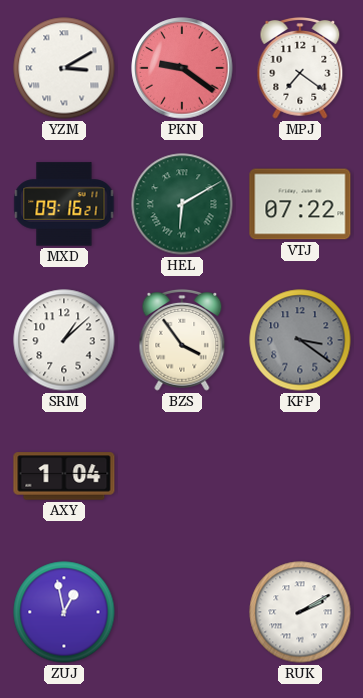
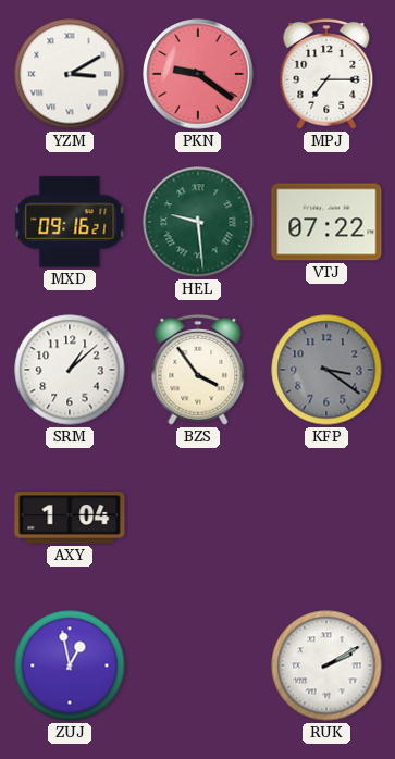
MPJ: 7:21 -> 7:15 (326, 74)
HEL: 6:10 -> 9:29 (198, 222)
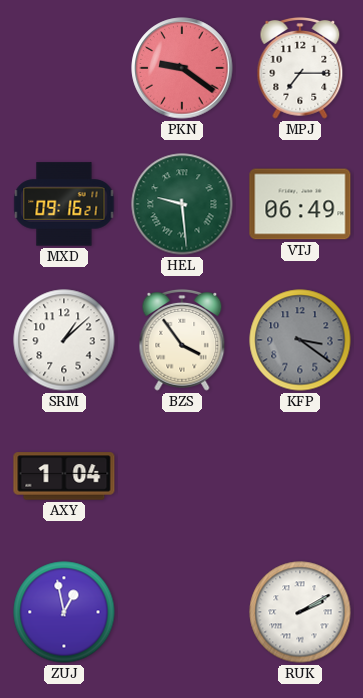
YZM: 3:10 -> none (70, 74)
VTJ: 07:22 -> 06:49 (300, 204)
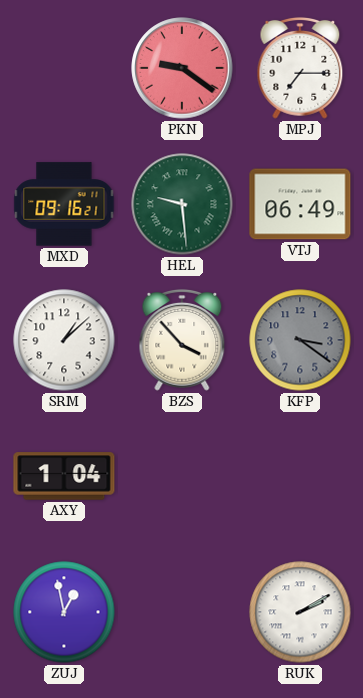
BZS: 3:54 -> 3:53 (182, 340)
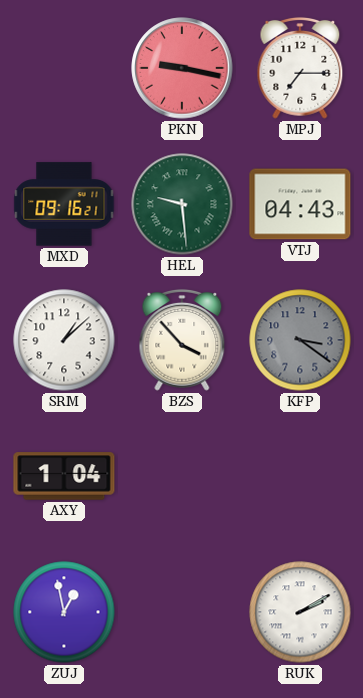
PKN: 9:21 -> 9:17 (182, 68)
VTJ: 06:49 -> 04:43 (300, 204)
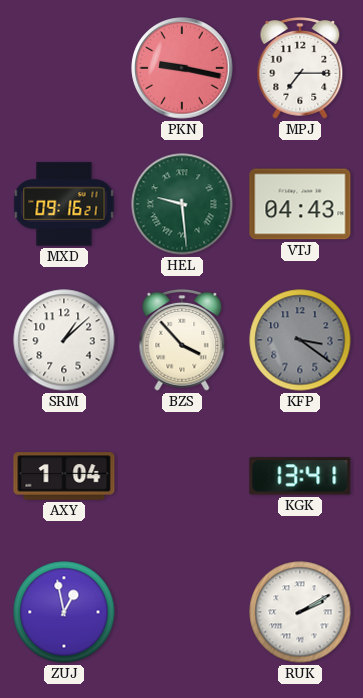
KGK: none -> 13:41 (300, 476)
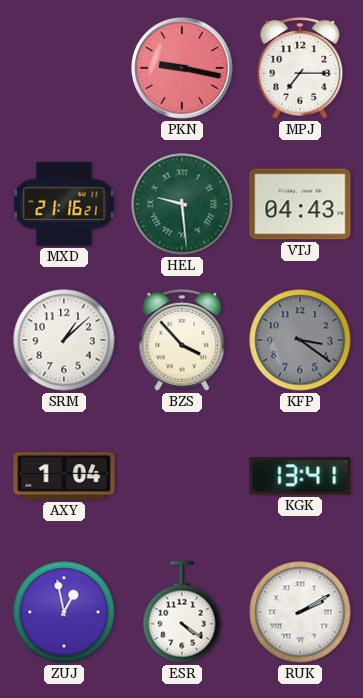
MXD: 09:16 -> 21:16 (64, 204)
ESR: none -> 4:21 (182, 612)
